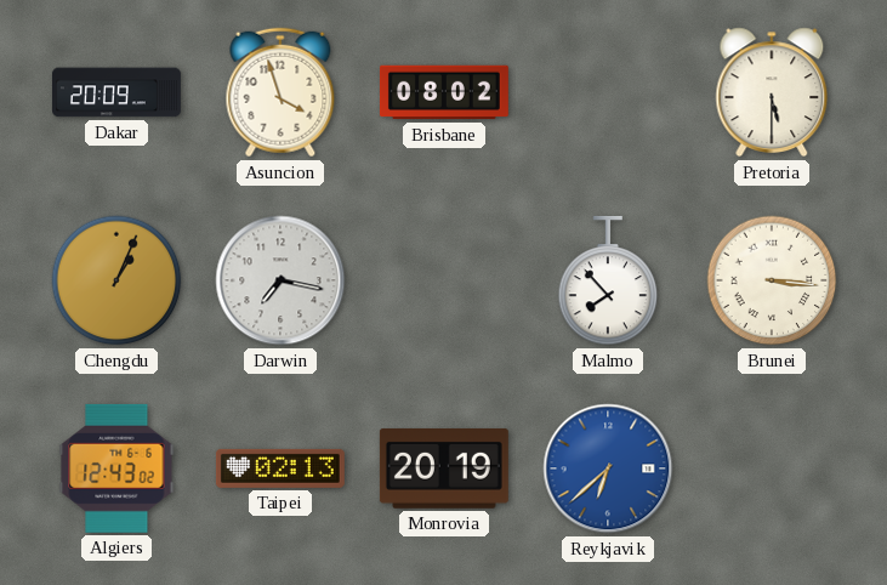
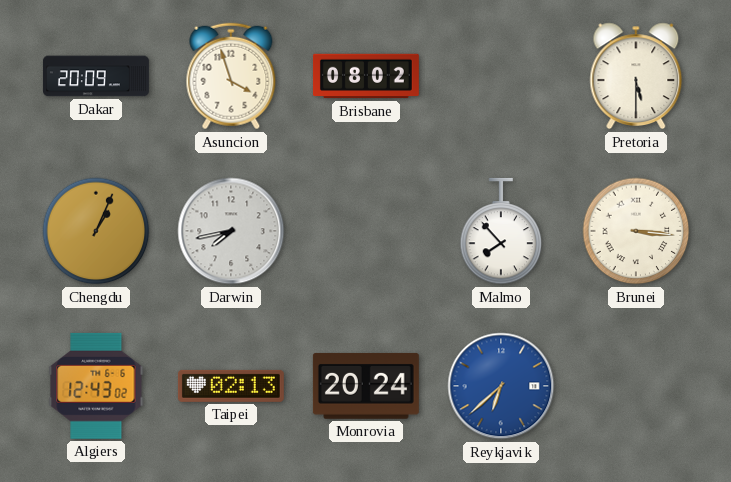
Darwin: 7:17 -> 7:43 (231, 231)
Monrovia: 20:19 -> 20:24 (366, 386)
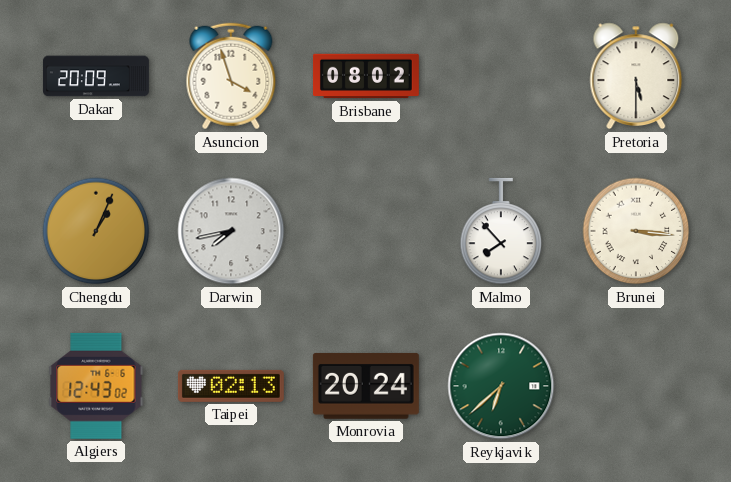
Reykjavik dial: blue -> green (501, 386)
